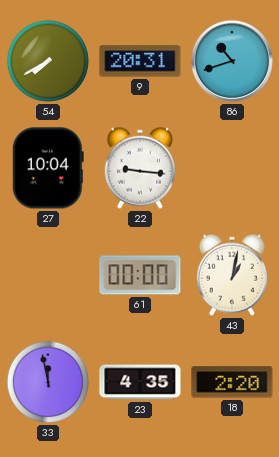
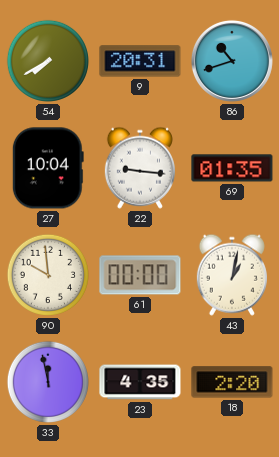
69: none -> 01:35 (232, 168)
90: none -> 9:59 (48, 275)
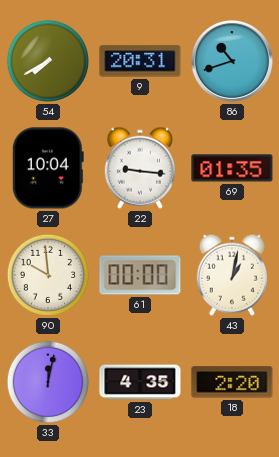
33: 11:58 -> 12:02 (48, 382)
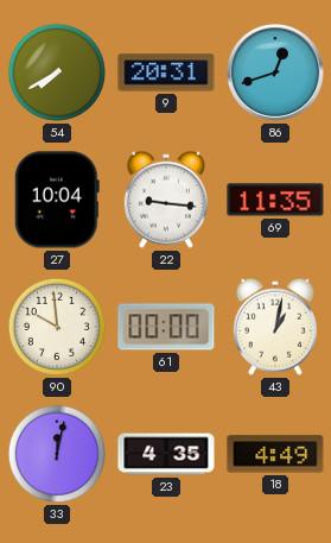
86: 10:42 -> 12:42 (275, 72)
69: 01:35 -> 11:35 (275, 200)
18: 2:20 -> 4:49 (275, 454)
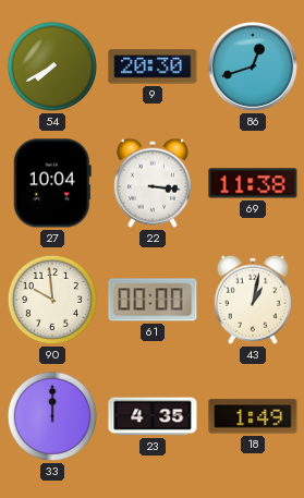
9: 20:31 -> 20:30 (153, 66)
22: 9:16 -> 3:16 (153, 183)
69: 11:35 -> 11:38 (253, 183)
33: 12:02 -> 12:00 (52, 416)
18: 4:49 -> 1:49 (253, 416)
